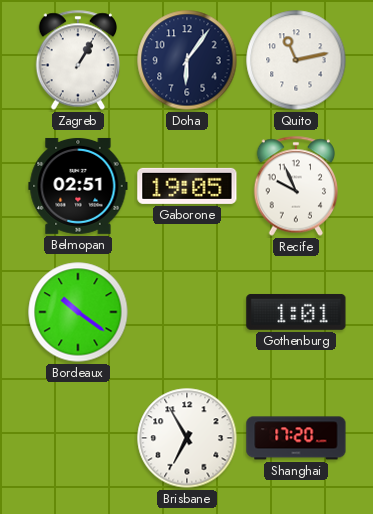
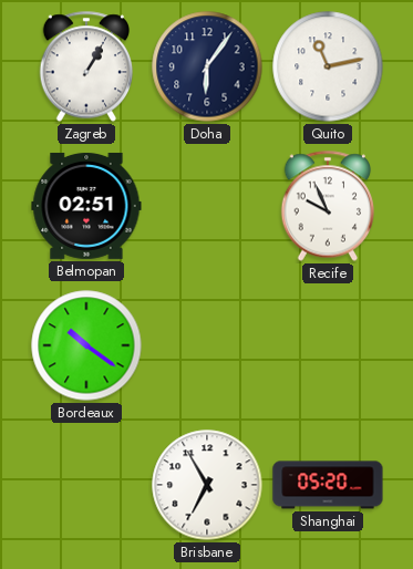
Gaborone: 19:05 -> none (187, 186)
Gothenburg: 1:01 -> none (296, 312)
Shanghai: 17:20 -> 05:20 (328, 485)
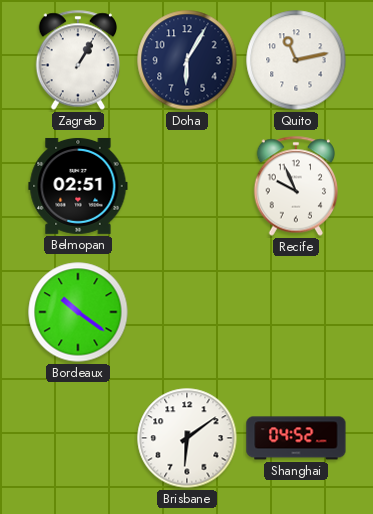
Doha: 6:06 -> 6:05 (187, 60)
Brisbane: 6:55 -> 6:09 (187, 438)
Shanghai: 05:20 -> 04:52 (296, 438)
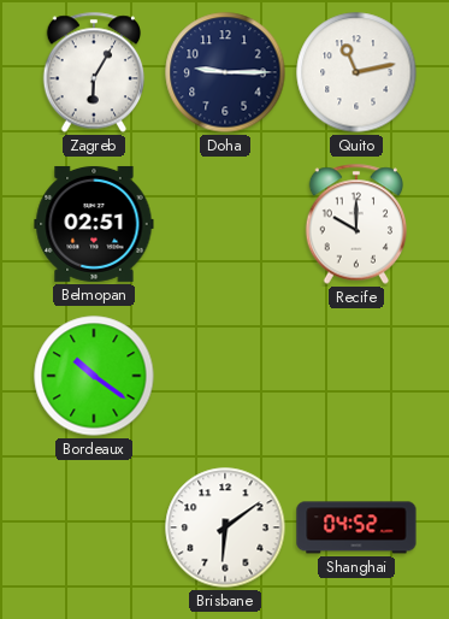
Zagreb: 1:05 -> 6:05 (94, 72)
Doha: 6:05 -> 9:15 (225, 72)
Recife: 9:56 -> 10:00 (356, 224)
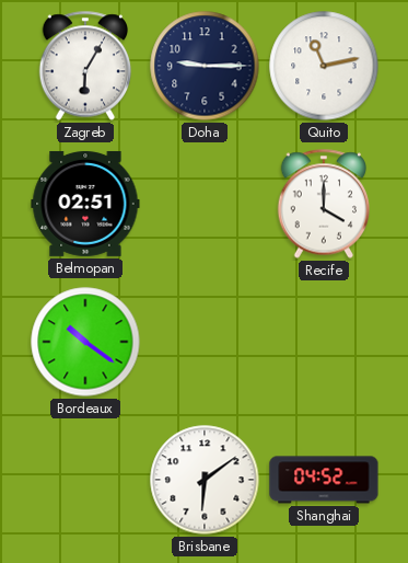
Recife: 10:00 -> 4:00 (324, 204)
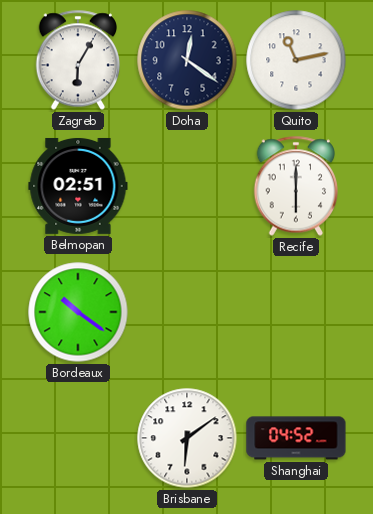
Doha: 9:15 -> 12:21 (187, 60)
Recife: 4:00 -> 6:00 (296, 186)
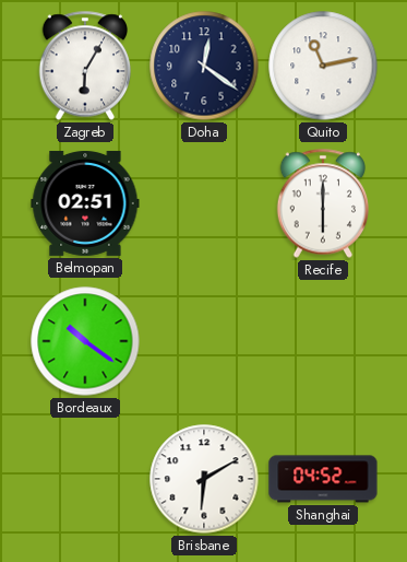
Brisbane: 6:09 -> 6:10 (204, 479)
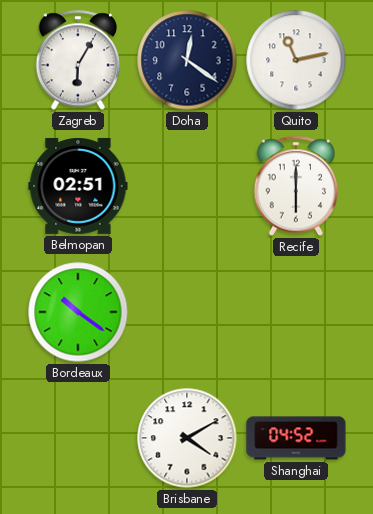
Brisbane: 6:10 -> 4:10 (187, 438)
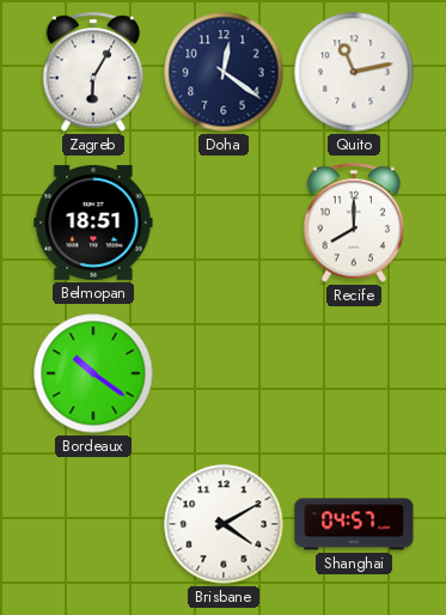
Belmopan: 02:51 -> 18:51 (93, 223)
Recife: 6:00 -> 8:00 (354, 223)
Shanghai: 04:52 -> 04:57 (354, 524)
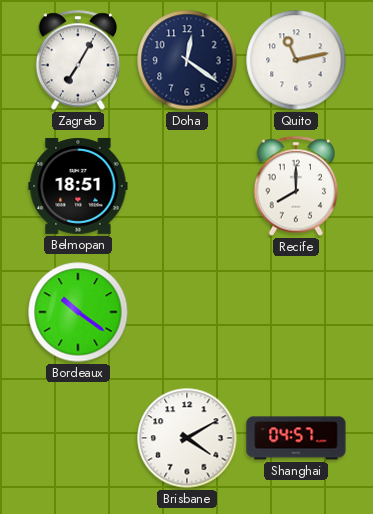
Zagreb: 6:05 -> 7:05 (78, 60)
